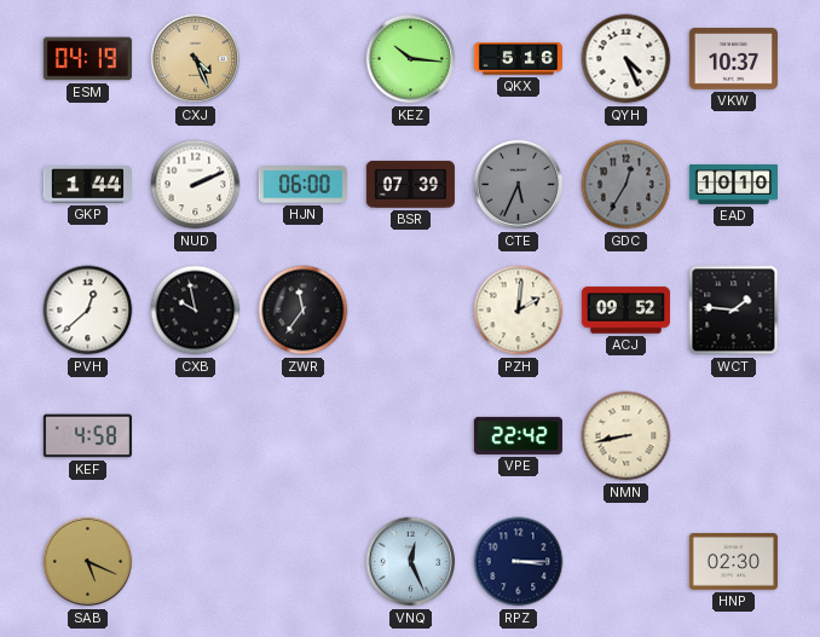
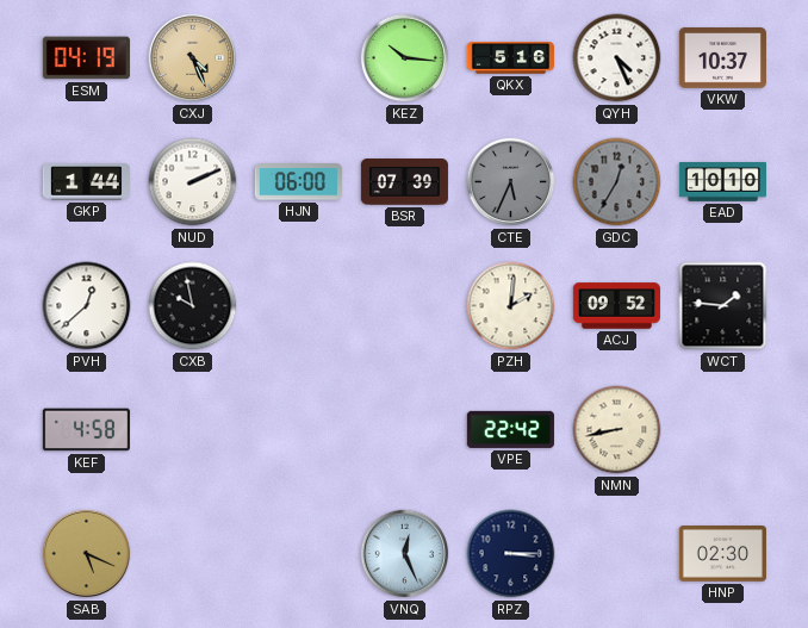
ZWR: 11:36 -> none (304, 311)
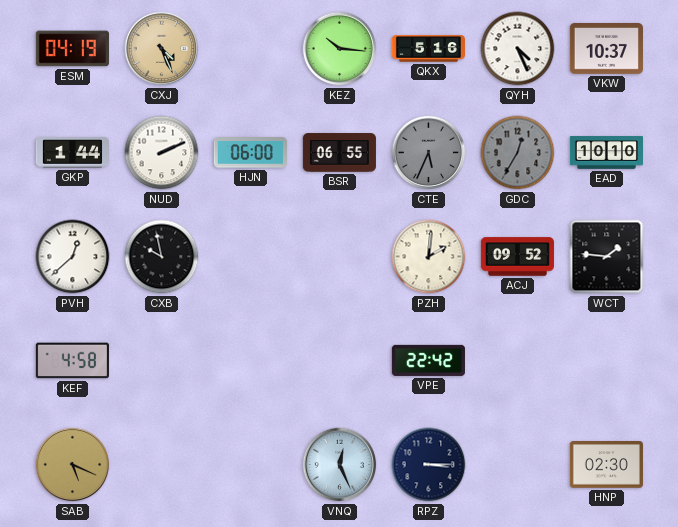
BSR: 07:39 -> 06:55 (339, 153)
NMN: 8:43 -> none (617, 430)
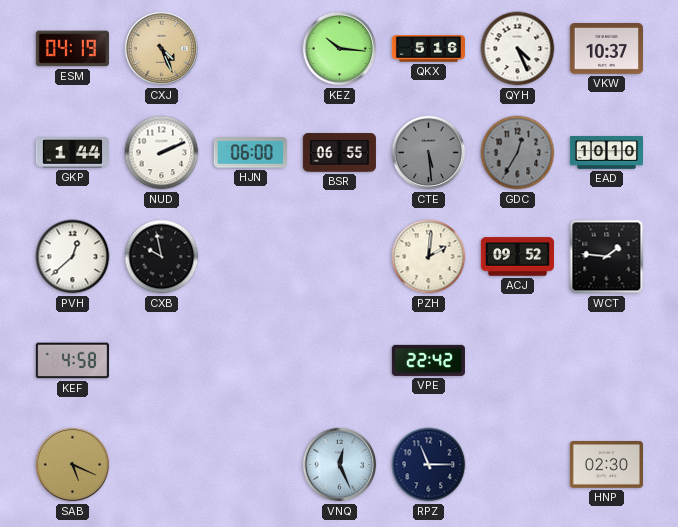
CTE: 5:34 -> 5:29 (429, 153)
RPZ: 3:15 -> 11:15 (429, 465)
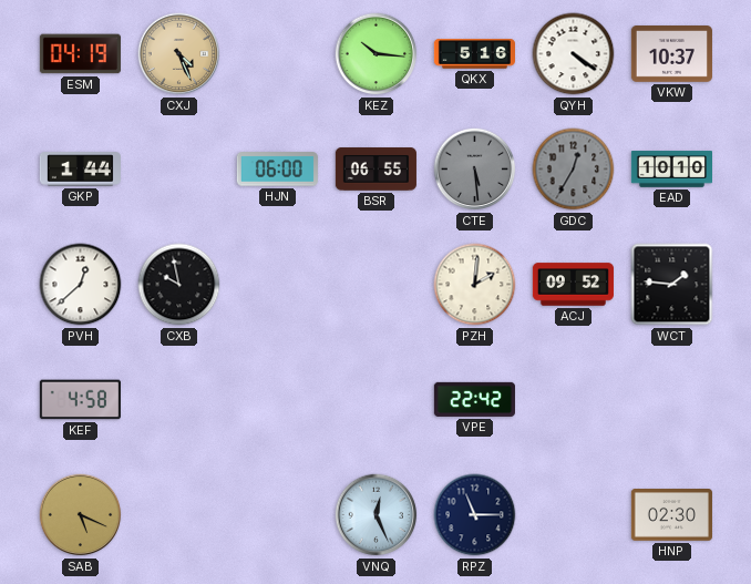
QYH: 4:26 -> 4:21 (574, 54)
NUD: 2:11 -> none (162, 153)
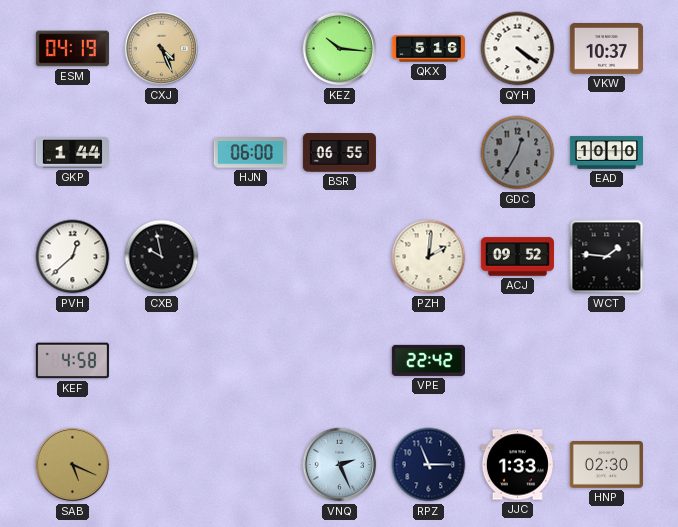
CTE: 5:29 -> none (475, 170)
VNQ: 12:26 -> 2:26 (340, 465)
JJC: none -> 1:33 (517, 465)
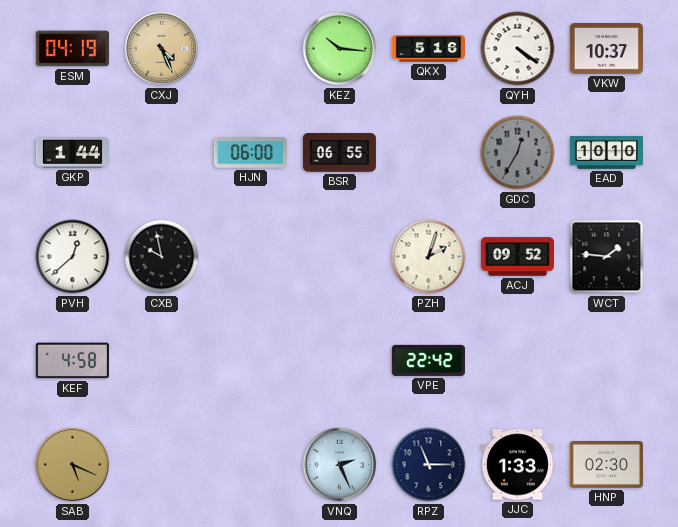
PZH: 2:01 -> 2:03 (429, 257)
